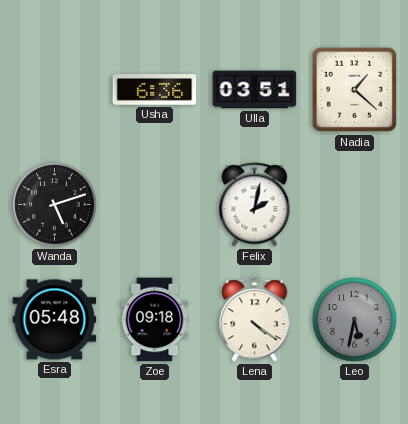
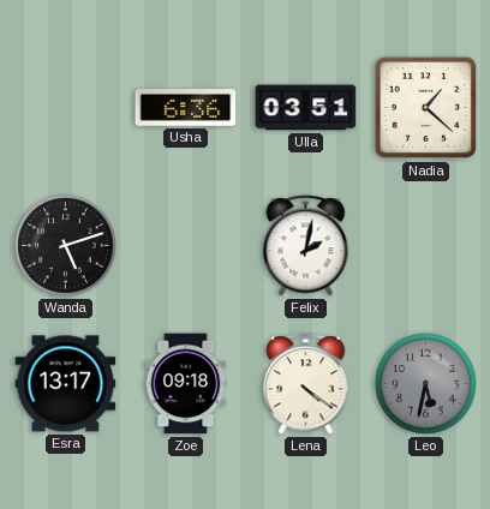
Esra: 05:48 -> 13:17 (66, 384)
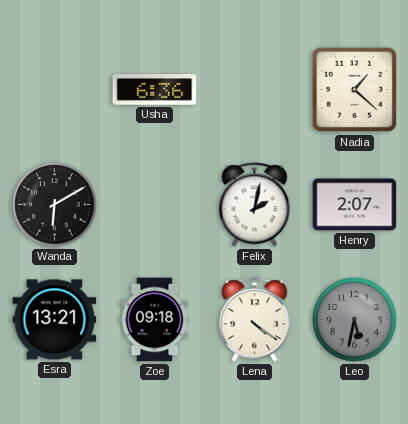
Ulla: 03:51 -> none (306, 108)
Wanda: 5:12 -> 6:10 (55, 205)
Henry: none -> 2:07 (355, 205)
Esra: 13:17 -> 13:21 (55, 320)
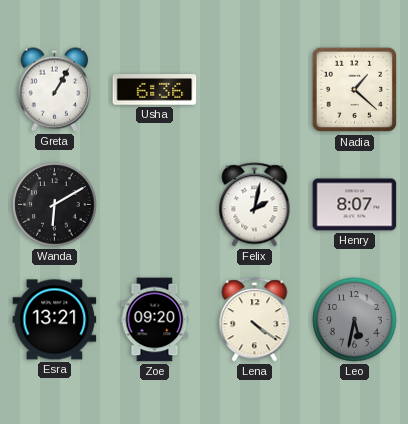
Greta: none -> 1:05 (54, 90)
Henry: 2:07 -> 8:07 (355, 205)
Zoe: 09:18 -> 09:20 (155, 320)
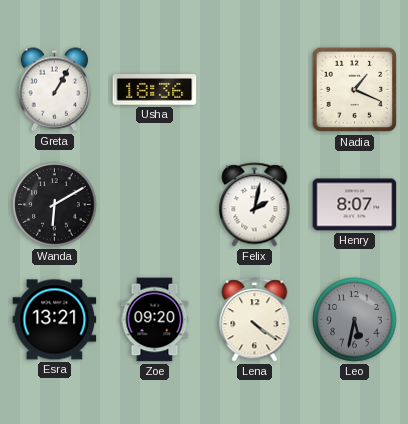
Usha: 6:36 -> 18:36 (155, 90)
Nadia: 1:22 -> 1:19 (355, 90)
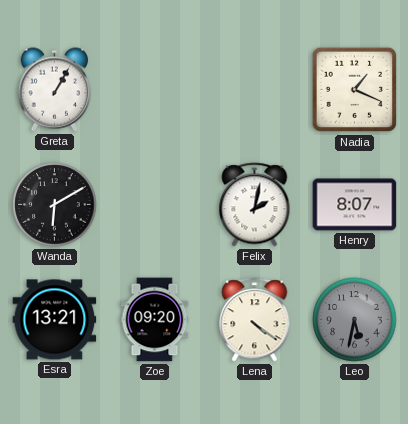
Usha: 18:36 -> none (155, 90)
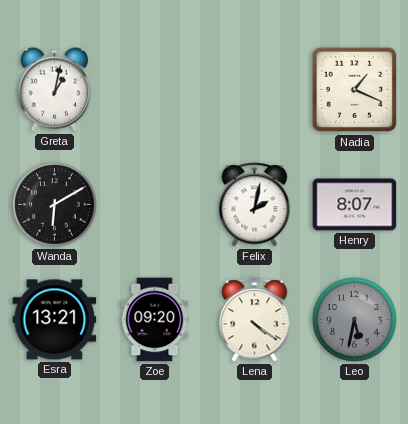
Greta: 1:05 -> 1:02 (54, 90)
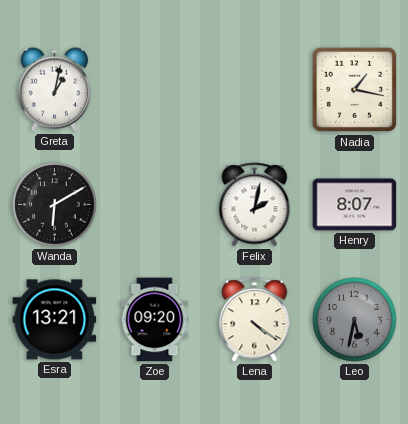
Nadia: 1:19 -> 1:17 (355, 90)
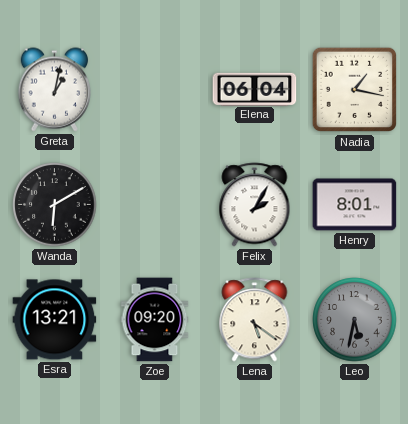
Elena: none -> 06:04 (255, 89)
Felix: 2:02 -> 2:05 (255, 205)
Henry: 8:07 -> 8:01 (355, 205)
Lena: 4:21 -> 5:21 (255, 320)
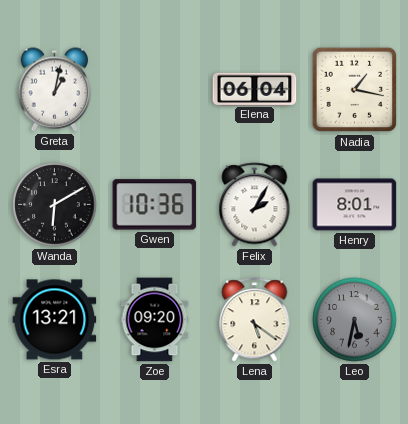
Gwen: none -> 10:36 (155, 205)
